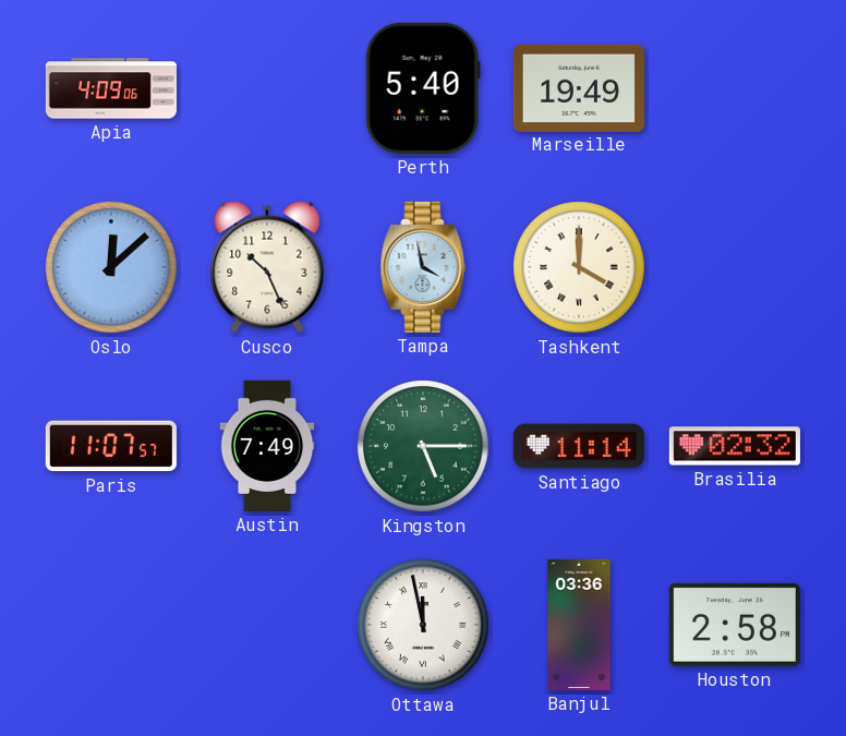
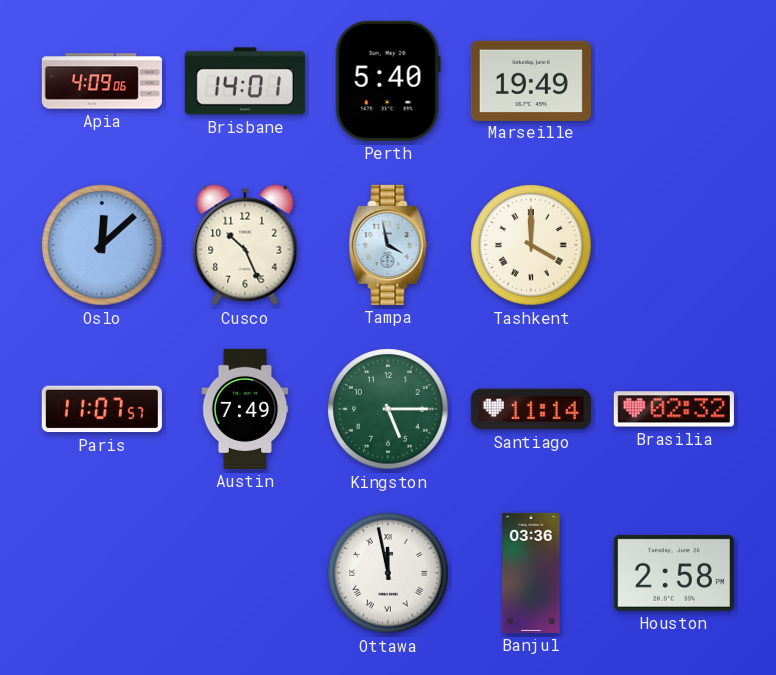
Brisbane: none -> 14:01 (245, 81)
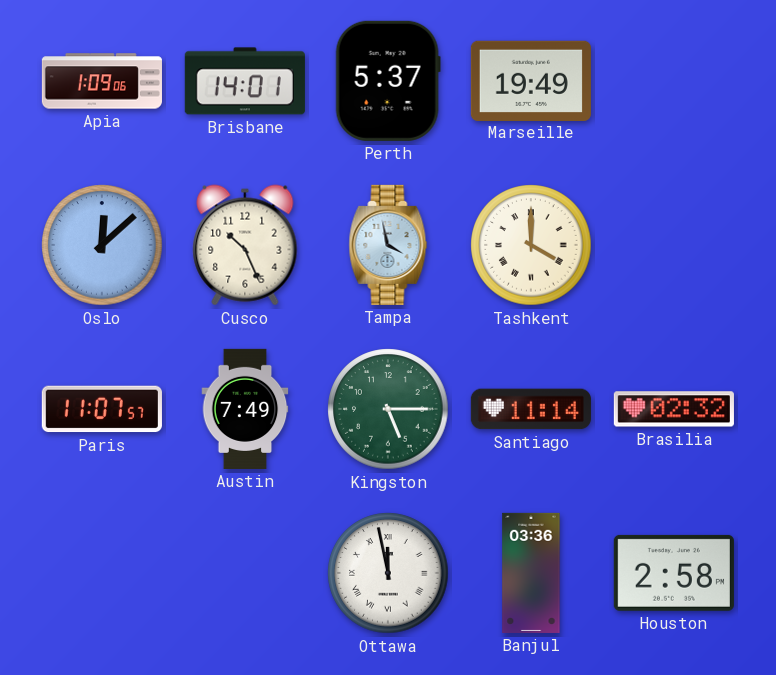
Apia: 4:09 -> 1:09 (102, 81)
Perth: 5:40 -> 5:37 (388, 81)
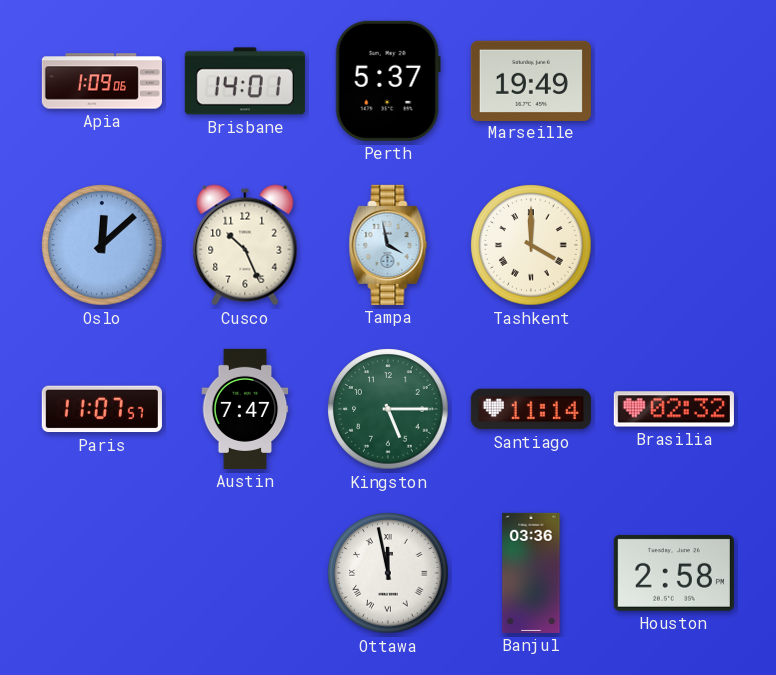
Austin: 7:49 -> 7:47 (245, 409)
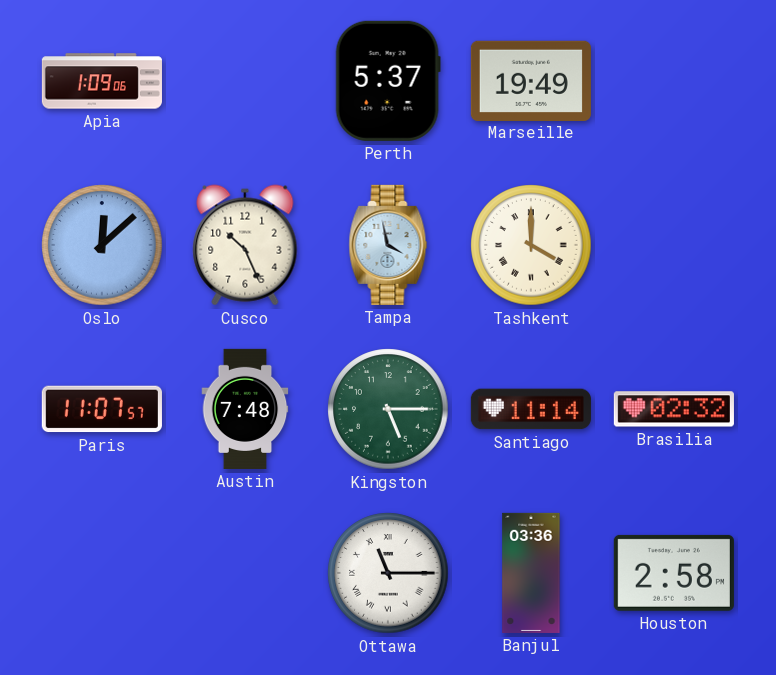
Brisbane: 14:01 -> none (245, 81)
Austin: 7:47 -> 7:48 (245, 409)
Ottawa: 11:58 -> 11:15 (388, 573)
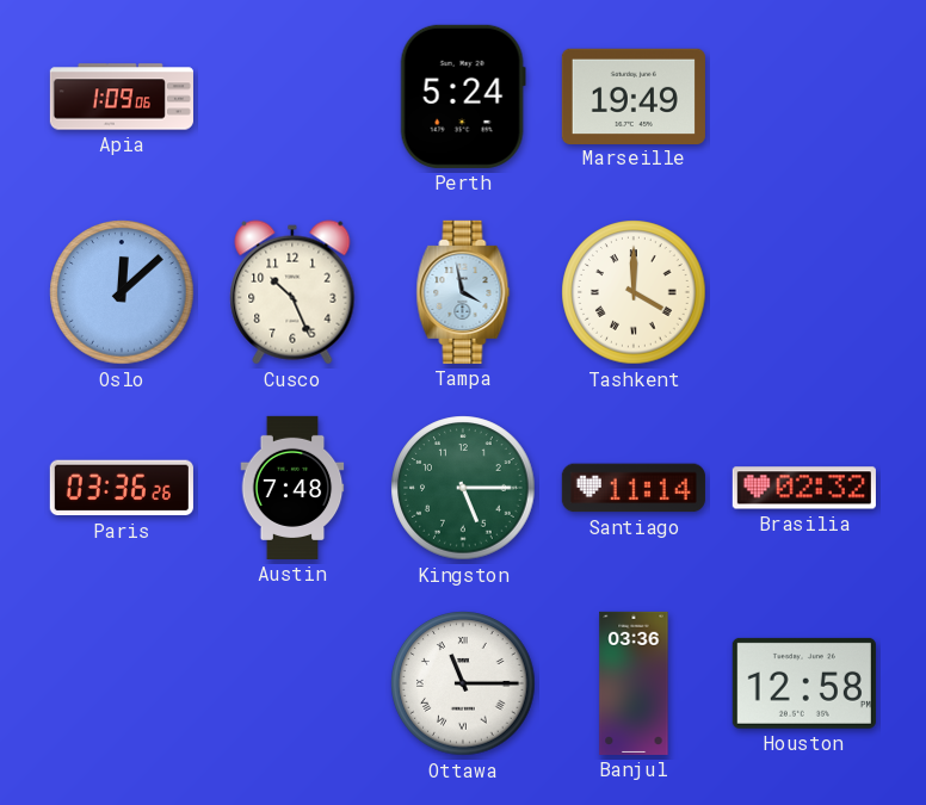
Perth: 5:37 -> 5:24 (463, 97)
Paris: 11:07 -> 03:36 (122, 488)
Houston: 2:58 -> 12:58 (804, 683)
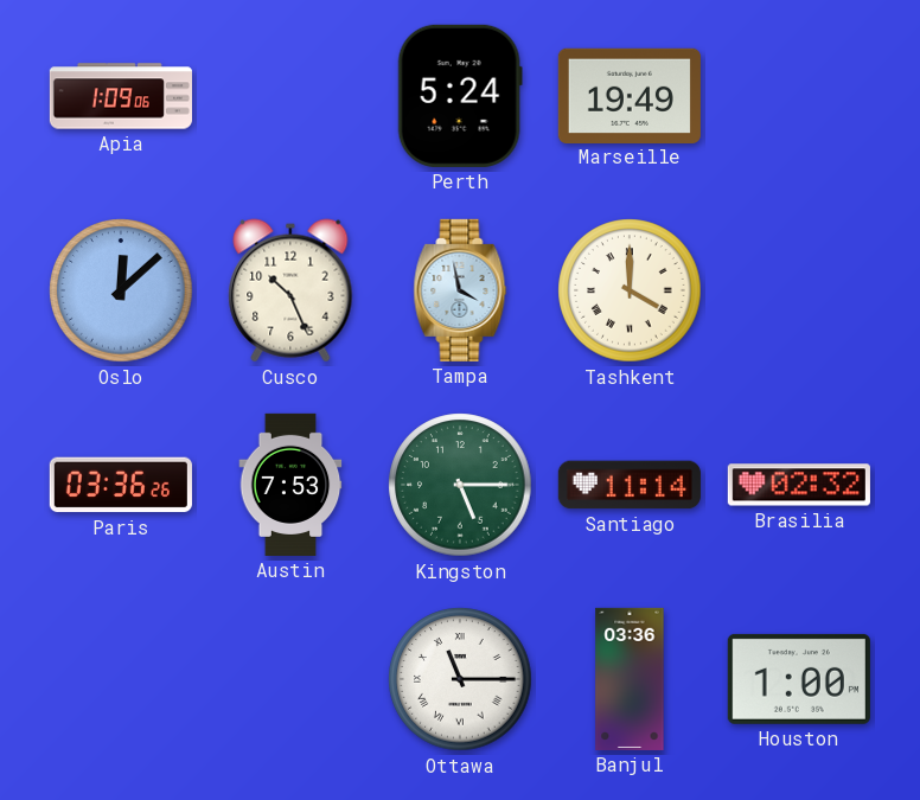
Austin: 7:48 -> 7:53 (290, 485)
Houston: 12:58 -> 1:00 (799, 679)
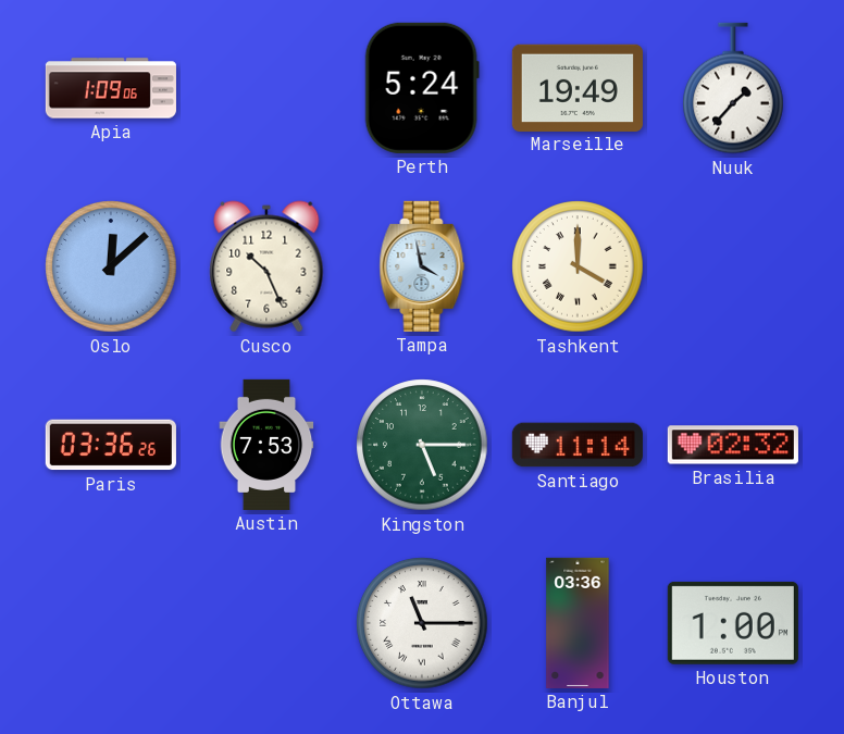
Nuuk: none -> 1:37 (733, 88)
